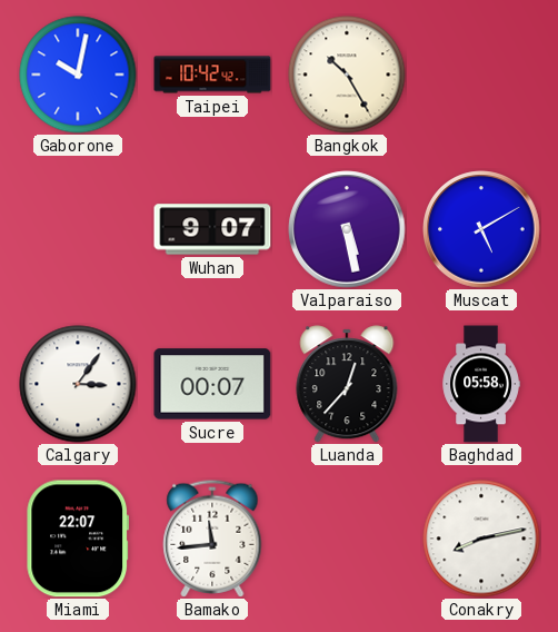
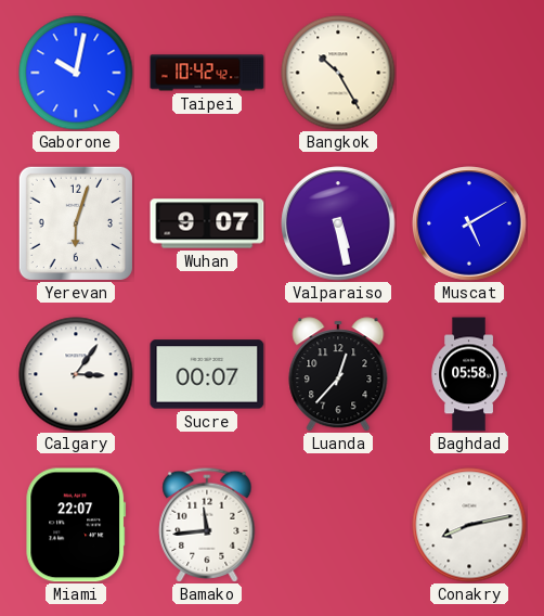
Yerevan: none -> 6:03 (76, 223)
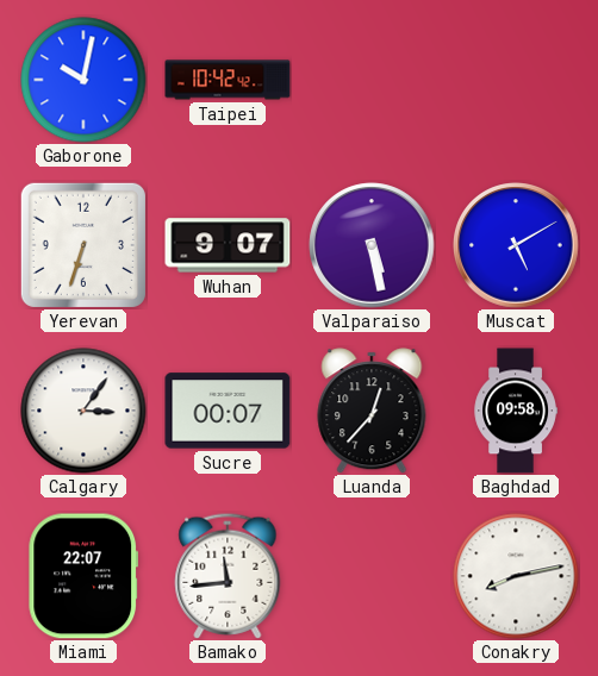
Bangkok: 10:25 -> none (338, 73)
Yerevan: 6:03 -> 6:33 (83, 245)
Baghdad: 05:58 -> 09:58 (516, 411)
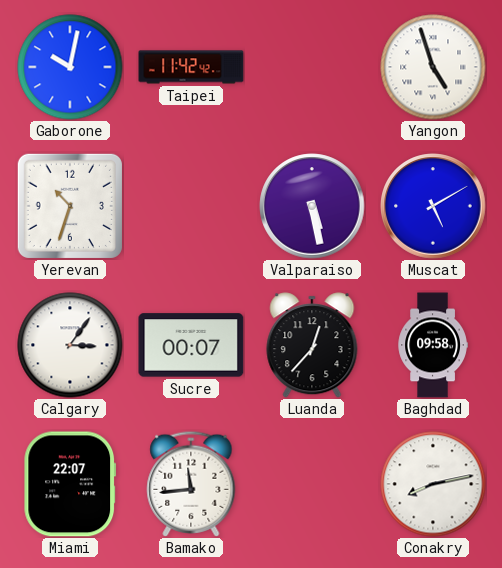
Taipei: 10:42 -> 11:42 (191, 67)
Yangon: none -> 4:57 (433, 67)
Yerevan: 6:33 -> 10:33 (70, 206)
Wuhan: 9:07 -> none (228, 245)
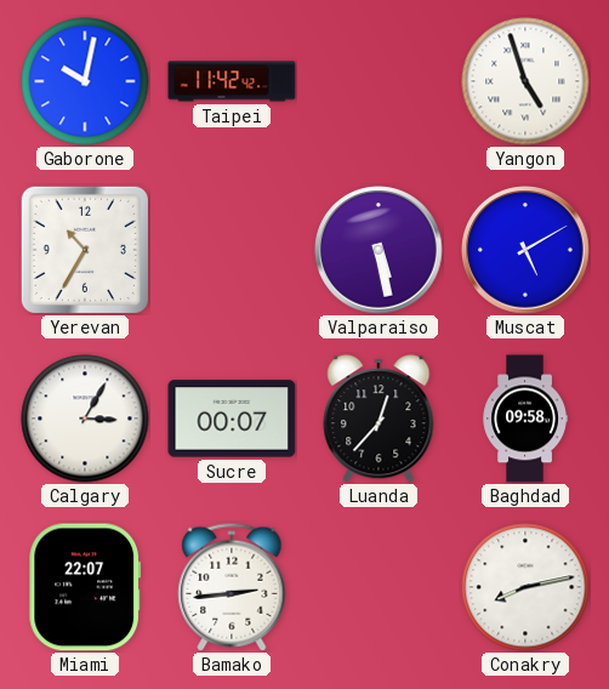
Yerevan: 10:33 -> 10:35 (85, 250)
Calgary: 3:06 -> 3:05 (85, 418)
Bamako: 11:44 -> 2:44 (232, 587)
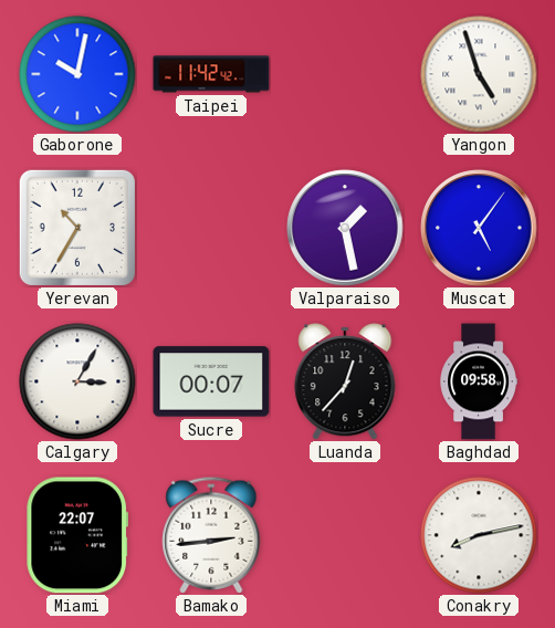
Valparaiso: 5:28 -> 1:28 (345, 228)
Muscat: 5:10 -> 5:06 (479, 228)
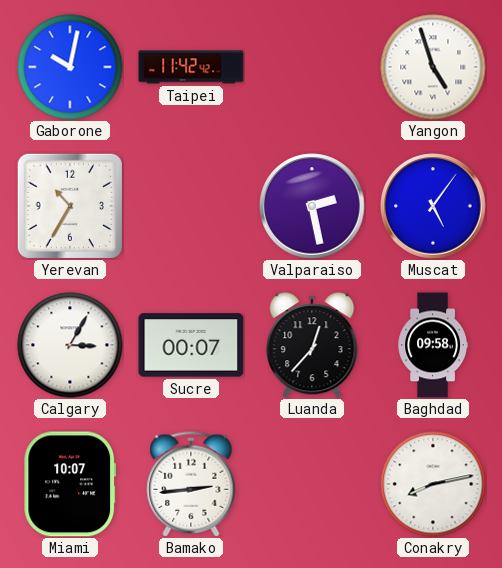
Valparaiso: 1:28 -> 2:28 (312, 206)
Miami: 22:07 -> 10:07 (70, 484)
